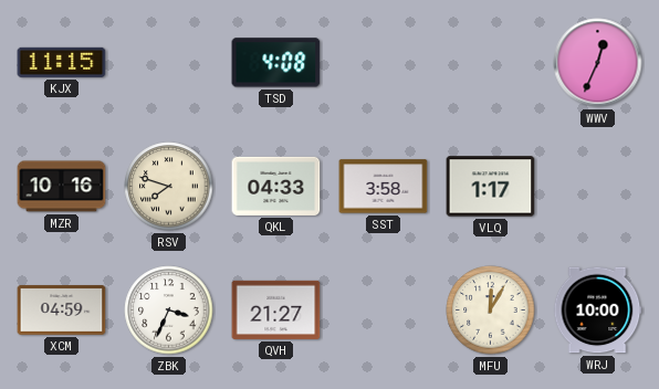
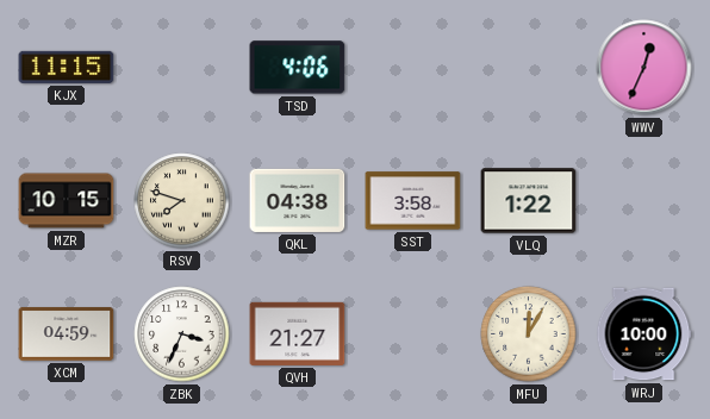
TSD: 4:08 -> 4:06 (298, 68)
MZR: 10:16 -> 10:15 (67, 201)
QKL: 04:33 -> 04:38 (298, 200)
VLQ: 1:17 -> 1:22 (529, 201)
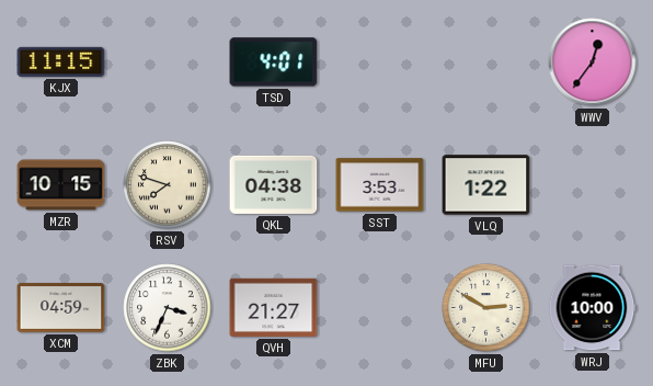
TSD: 4:06 -> 4:01 (274, 63)
WWV: 12:34 -> 12:36 (593, 63)
SST: 3:58 -> 3:53 (380, 185)
MFU: 12:05 -> 2:50 (486, 308)
